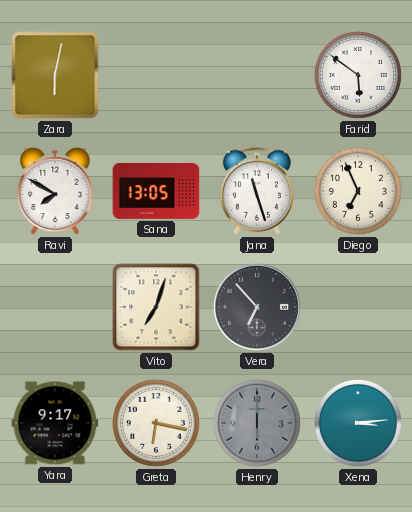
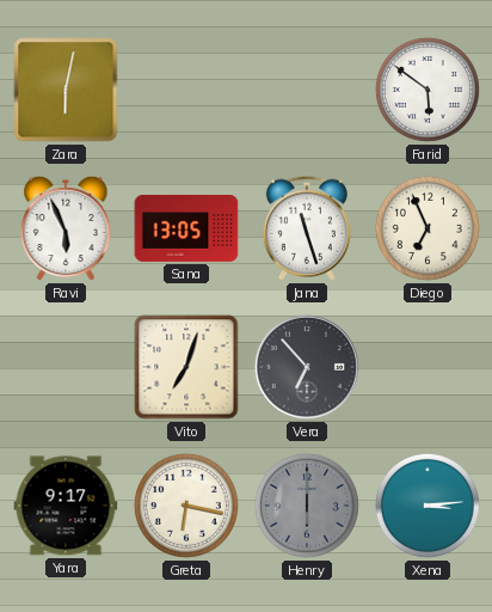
Ravi: 7:50 -> 5:56 (66, 228)
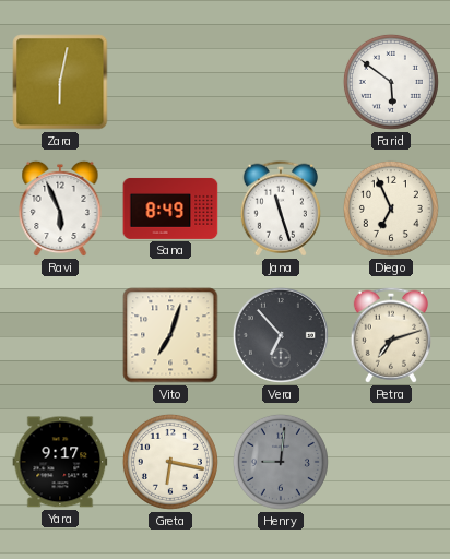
Sana: 13:05 -> 8:49 (170, 209)
Petra: none -> 7:12 (391, 335)
Henry: 6:00 -> 9:01 (281, 462)
Xena: 3:14 -> none (428, 506)
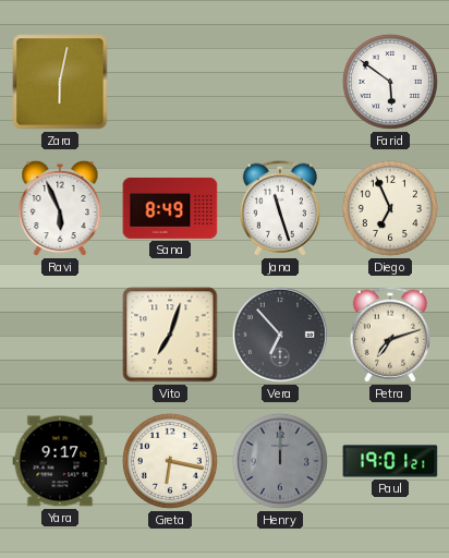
Henry: 9:01 -> 12:00 (280, 461)
Paul: none -> 19:01 (390, 461)
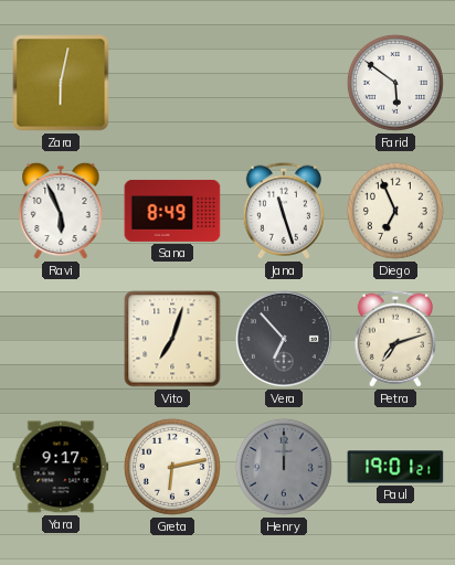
Greta: 6:17 -> 6:13 (172, 467)
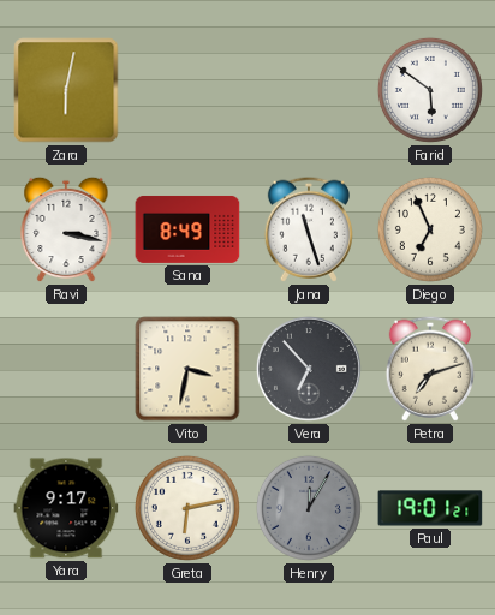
Ravi: 5:56 -> 3:17 (66, 229)
Vito: 7:03 -> 3:32 (187, 369)
Henry: 12:00 -> 12:05 (309, 508)
